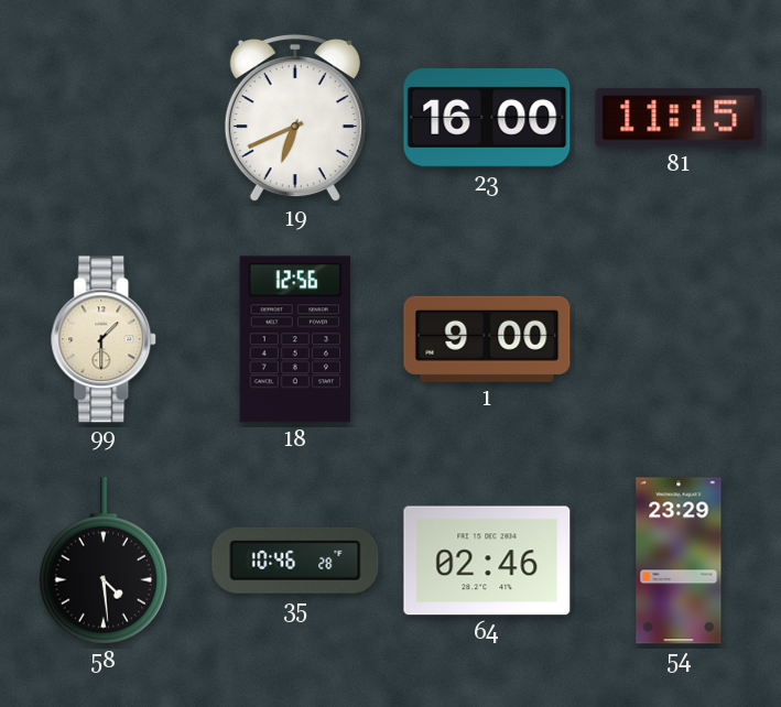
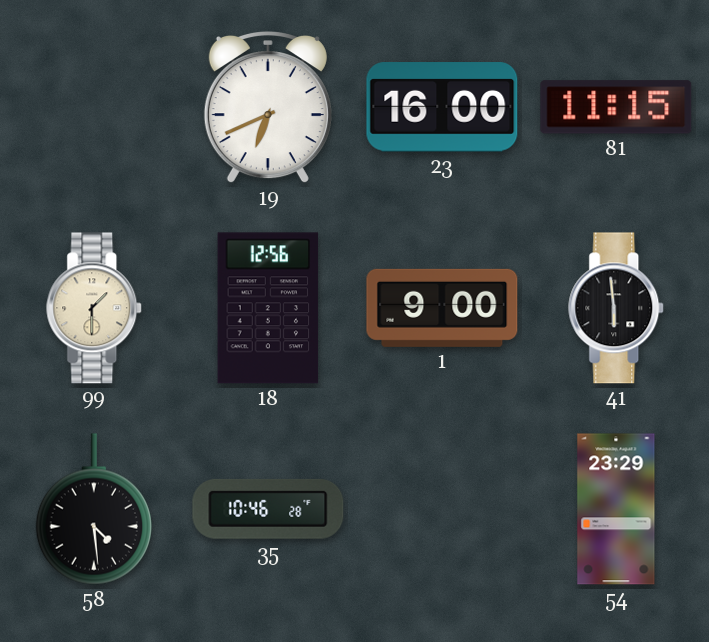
41: none -> 5:59 (617, 308)
64: 02:46 -> none (487, 561)
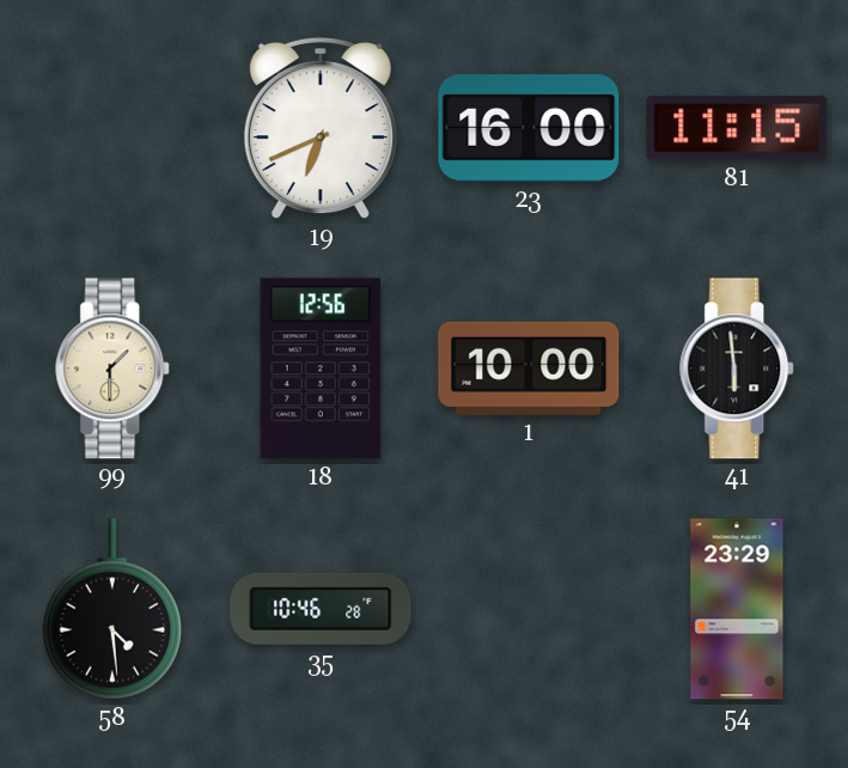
1: 9:00 -> 10:00 (529, 368)
